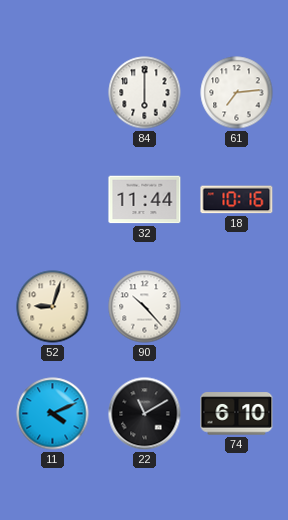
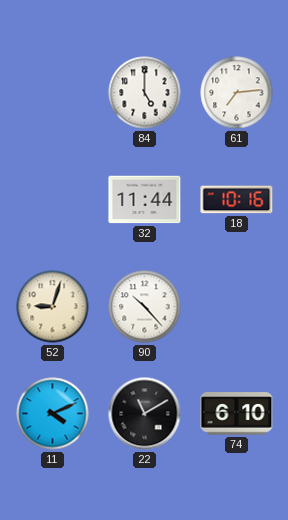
84: 6:00 -> 5:00 (145, 93)
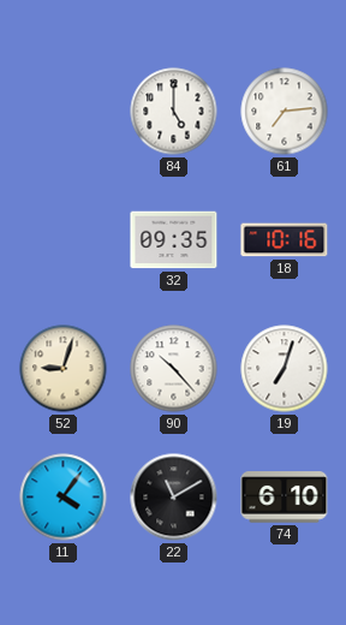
32: 11:44 -> 09:35 (174, 240)
19: none -> 7:03 (285, 369)
11: 4:11 -> 4:06 (64, 498)
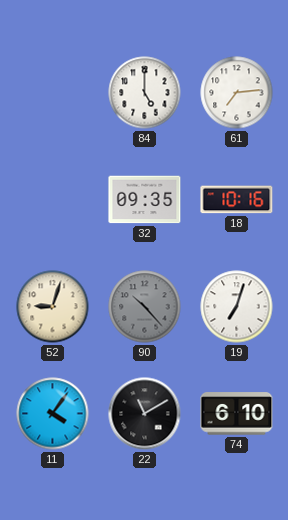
90 dial: white -> grey (145, 307)
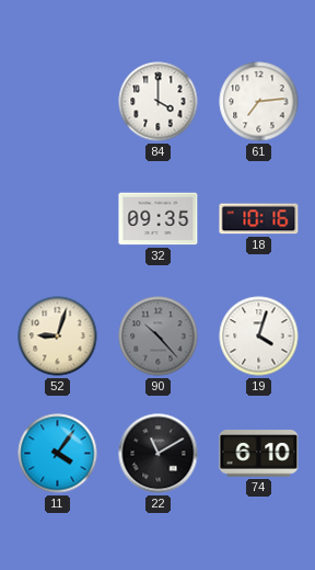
84: 5:00 -> 4:00 (159, 102)
19: 7:03 -> 4:03 (259, 337)
